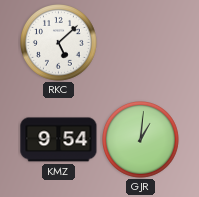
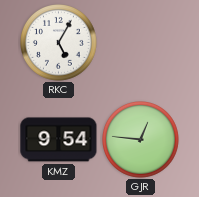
RKC: 5:08 -> 5:05 (59, 43)
GJR: 1:01 -> 12:46 (141, 140)
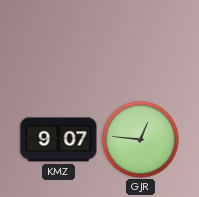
RKC: 5:05 -> none (59, 43)
KMZ: 9:54 -> 9:07 (59, 140)
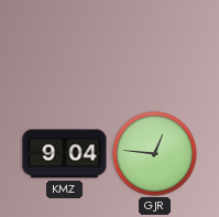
KMZ: 9:07 -> 9:04 (65, 154)
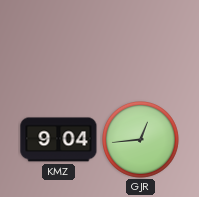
GJR: 12:46 -> 12:44 (141, 140)
